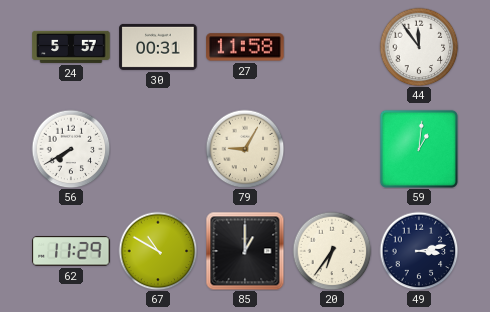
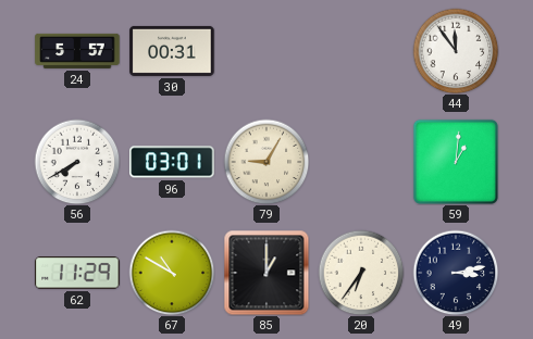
27: 11:58 -> none (245, 47)
96: none -> 03:01 (172, 162)
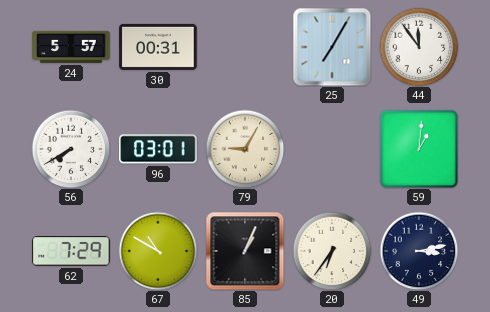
25: none -> 7:05 (332, 47)
62: 11:29 -> 7:29 (71, 251)
85: 1:00 -> 1:04 (245, 251)
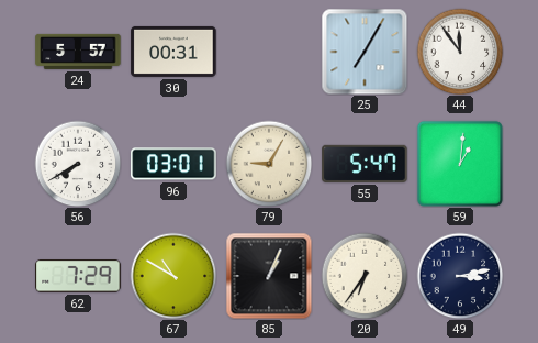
55: none -> 5:47 (365, 164)
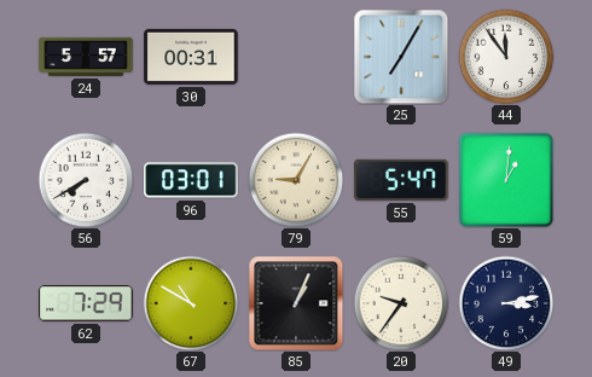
20: 6:36 -> 9:36 (401, 303)
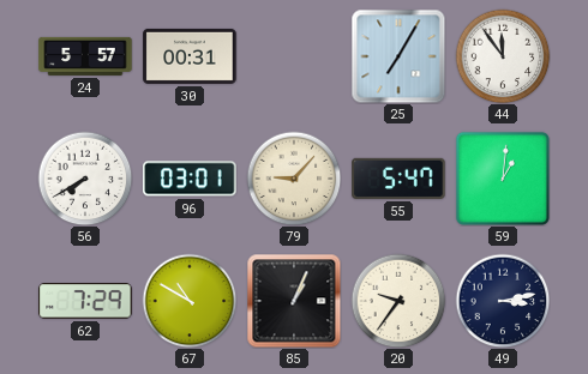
79: 9:05 -> 9:07 (294, 179)
